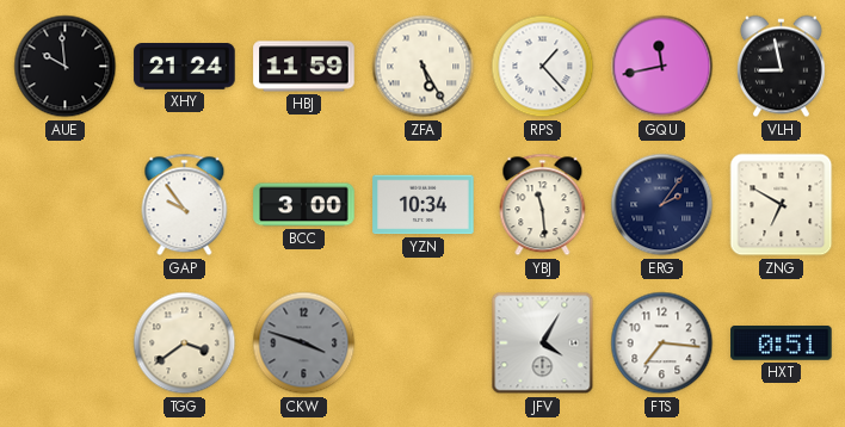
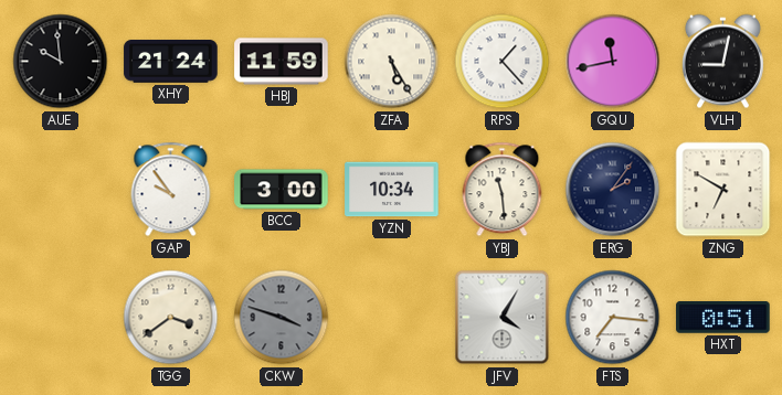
VLH: 8:58 -> 9:02 (722, 62)
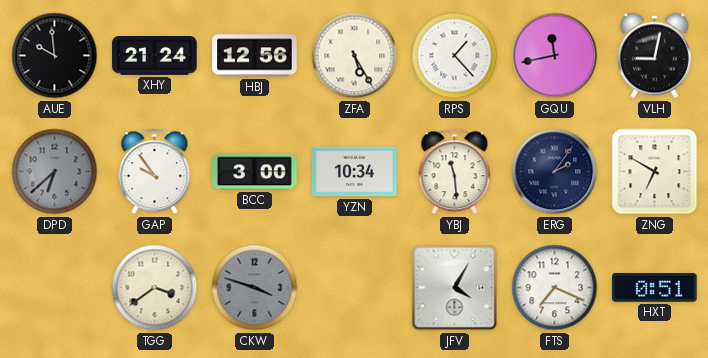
HBJ: 11:59 -> 12:56 (255, 56)
DPD: none -> 6:38 (55, 172)
FTS: 7:16 -> 7:19 (555, 288)
